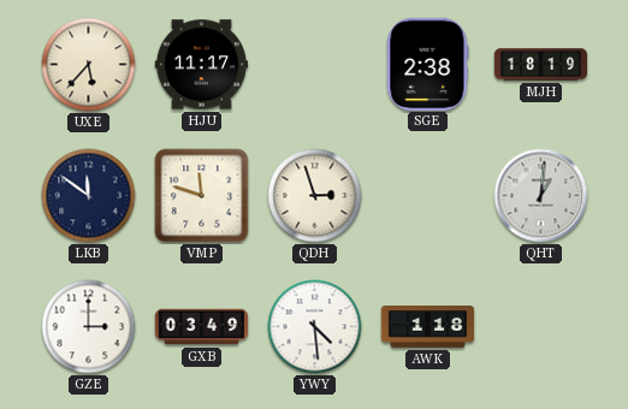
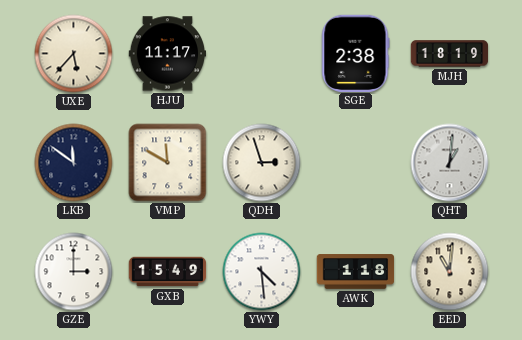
VMP: 11:48 -> 11:50 (168, 163)
GXB: 03:49 -> 15:49 (168, 272)
EED: none -> 11:01 (450, 272)
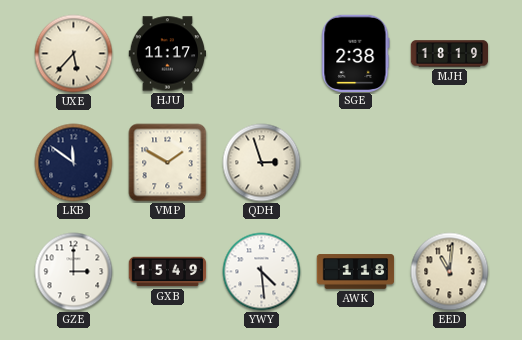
VMP: 11:50 -> 1:50 (168, 163)
QHT: 1:01 -> none (450, 163)
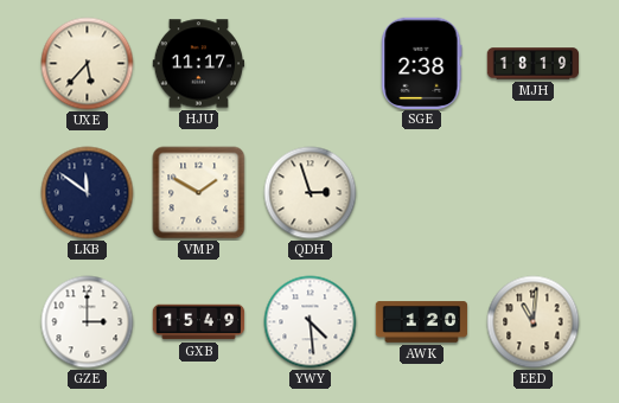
AWK: 1:18 -> 1:20 (422, 322)
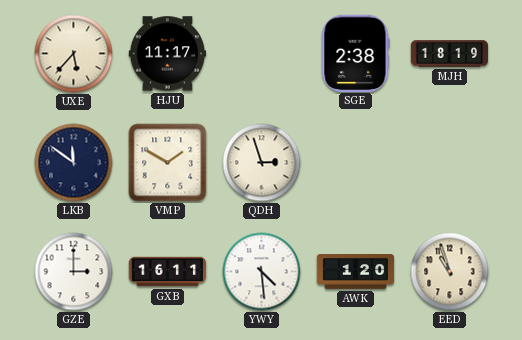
GXB: 15:49 -> 16:11 (168, 272)
EED: 11:01 -> 10:57 (450, 272)
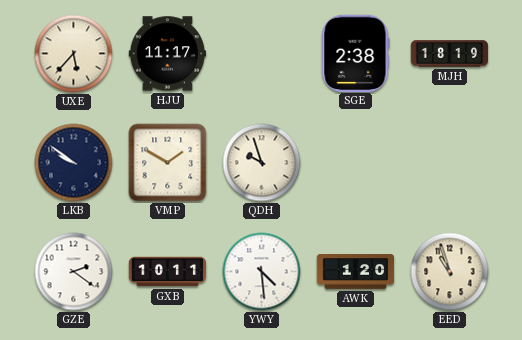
LKB: 11:51 -> 9:51 (74, 163)
QDH: 2:57 -> 9:57 (262, 163)
GZE: 3:00 -> 2:21 (74, 272)
GXB: 16:11 -> 10:11 (168, 272)
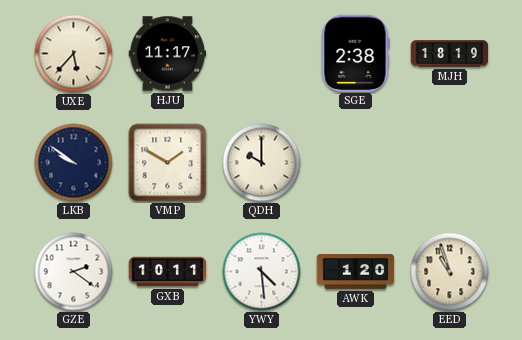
QDH: 9:57 -> 10:00 (262, 163)
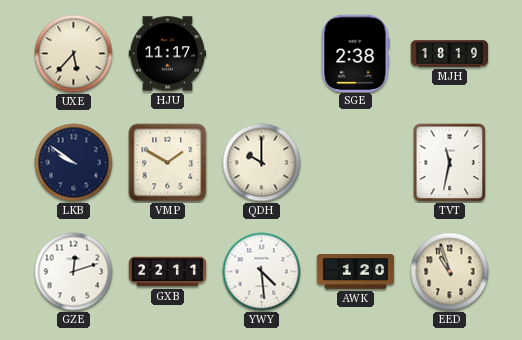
TVT: none -> 11:32 (450, 163)
GZE: 2:21 -> 12:12 (74, 272)
GXB: 10:11 -> 22:11 (168, 272)
